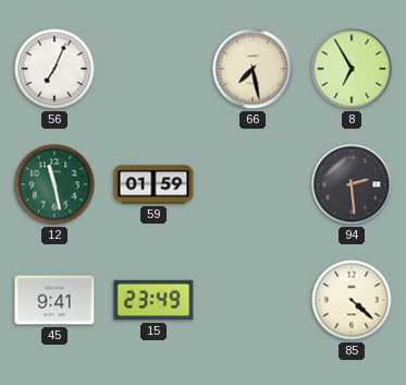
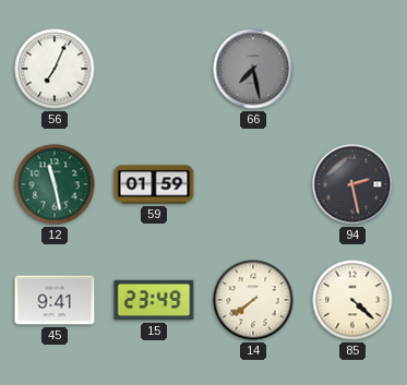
66 dial: cream -> grey (253, 69)
8: 6:55 -> none (352, 69)
94: 2:29 -> 2:28 (352, 184)
14: none -> 7:39 (253, 300)
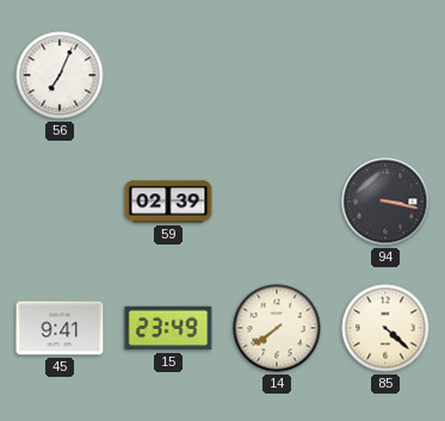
66: 7:28 -> none (253, 69)
12: 11:28 -> none (55, 184)
59: 01:59 -> 02:39 (168, 202)
94: 2:28 -> 3:17 (385, 202)
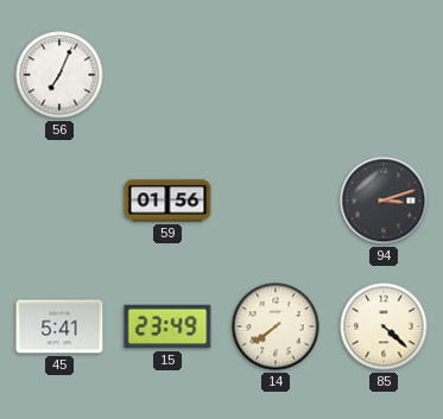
59: 02:39 -> 01:56 (167, 201)
94: 3:17 -> 3:12 (384, 201)
45: 9:41 -> 5:41 (59, 326)
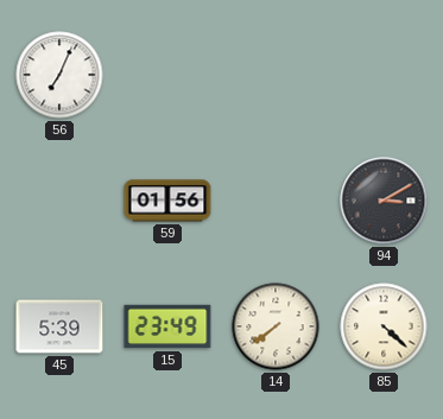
94: 3:12 -> 3:10 (384, 201)
45: 5:41 -> 5:39 (59, 326)
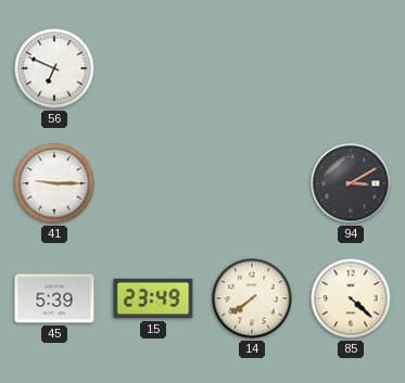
56: 7:04 -> 6:49 (54, 68)
41: none -> 9:15 (54, 183)
59: 01:56 -> none (167, 201)
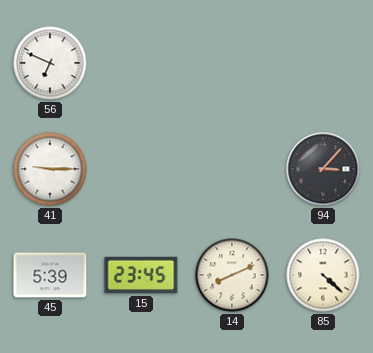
94: 3:10 -> 3:07 (323, 169)
15: 23:49 -> 23:45 (141, 275)
14: 7:39 -> 8:11 (232, 275)
